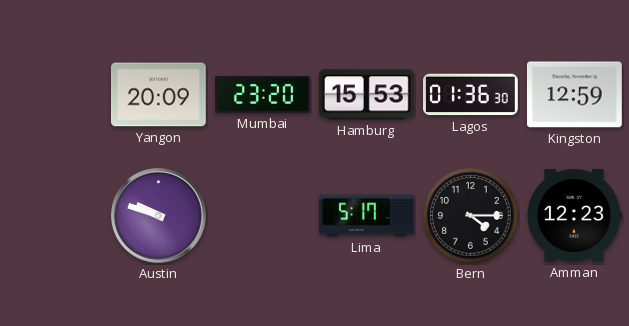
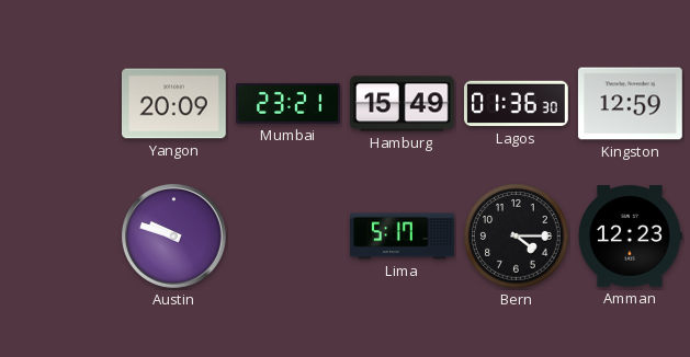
Mumbai: 23:20 -> 23:21 (289, 103)
Hamburg: 15:53 -> 15:49 (403, 104)
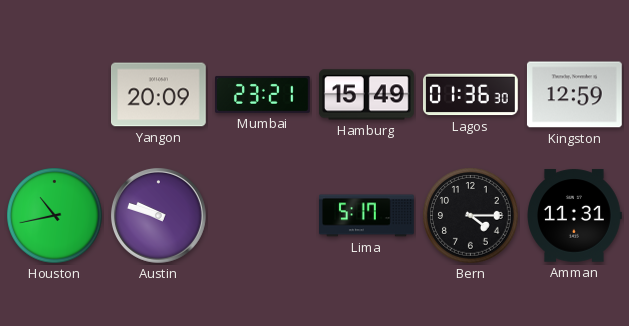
Houston: none -> 10:43 (55, 216)
Amman: 12:23 -> 11:31 (574, 216)
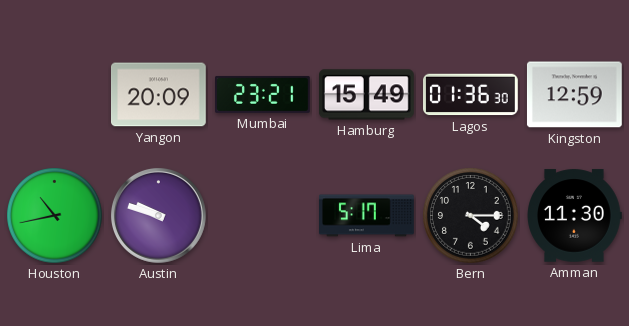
Amman: 11:31 -> 11:30 (574, 216)
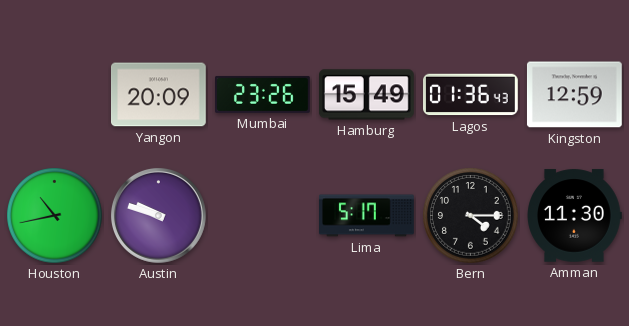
Mumbai: 23:21 -> 23:26 (263, 94)
Lagos: 01:36:30 -> 01:36:43 (471, 95)
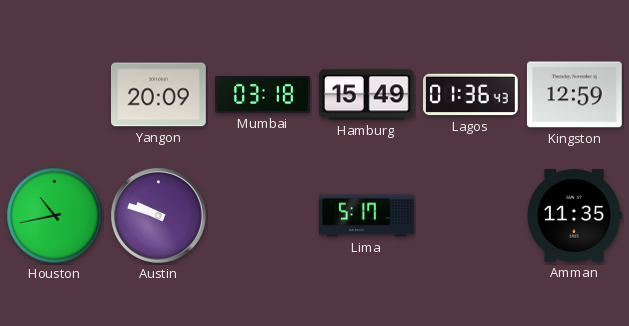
Mumbai: 23:26 -> 03:18 (263, 94)
Bern: 4:15 -> none (471, 216)
Amman: 11:30 -> 11:35 (574, 216)
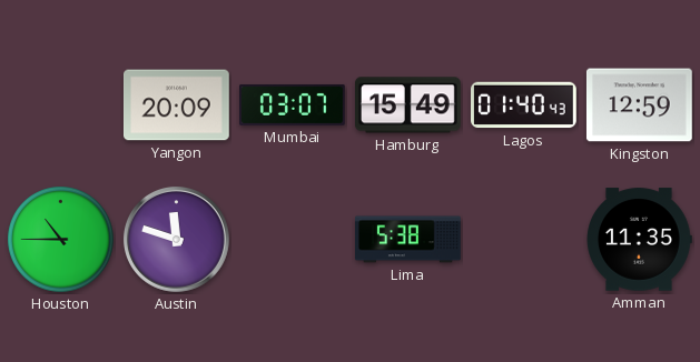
Mumbai: 03:18 -> 03:07 (293, 104)
Lagos: 01:36 -> 01:40 (524, 105)
Houston: 10:43 -> 10:45 (61, 240)
Austin: 9:48 -> 11:48 (176, 239)
Lima: 5:17 -> 5:38 (408, 240)
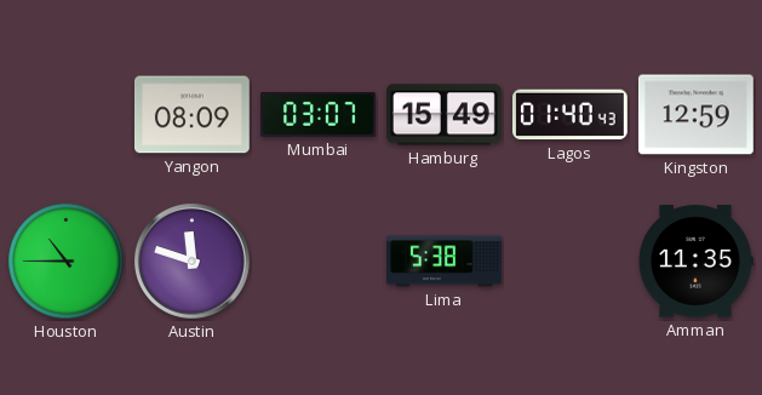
Yangon: 20:09 -> 08:09 (193, 115)
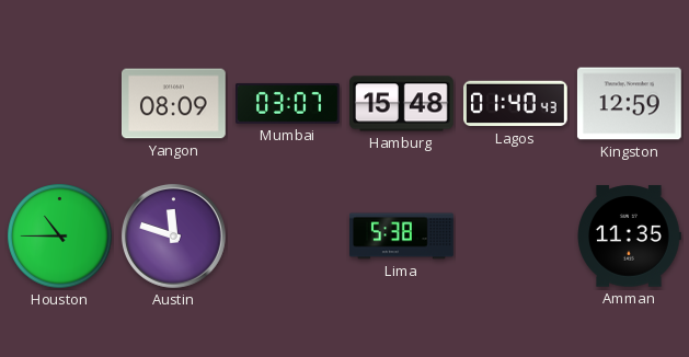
Hamburg: 15:49 -> 15:48 (402, 104)
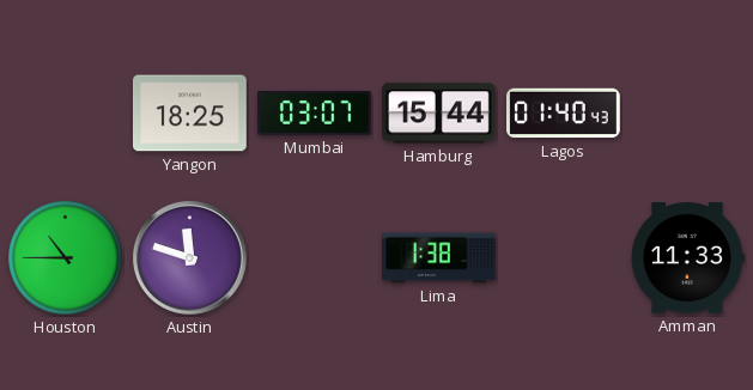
Yangon: 08:09 -> 18:25 (190, 114)
Hamburg: 15:48 -> 15:44 (439, 114)
Kingston: 12:59 -> none (629, 104)
Lima: 5:38 -> 1:38 (439, 258)
Amman: 11:35 -> 11:33 (687, 258)
